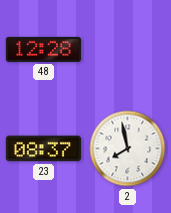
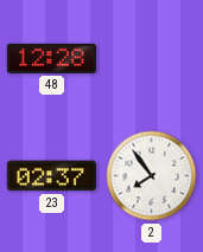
23: 08:37 -> 02:37 (51, 176)
2: 7:58 -> 7:54 (152, 176)
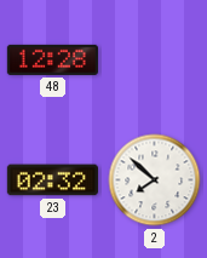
23: 02:37 -> 02:32 (52, 180)
2: 7:54 -> 7:52 (155, 180)
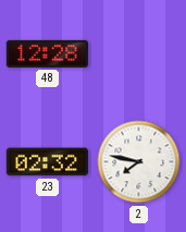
2: 7:52 -> 7:47 (139, 162)
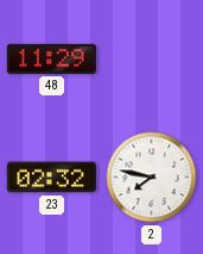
48: 12:28 -> 11:29 (51, 58)
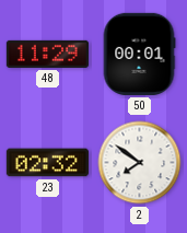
50: none -> 00:01 (139, 54)
2: 7:47 -> 7:51 (140, 163)
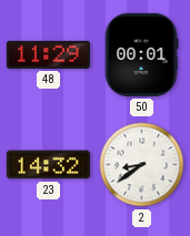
23: 02:32 -> 14:32 (48, 165)
2: 7:51 -> 8:39 (142, 165)
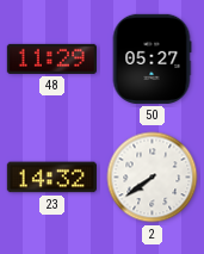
50: 00:01 -> 05:27 (152, 58)
2: 8:39 -> 7:39 (153, 178)
